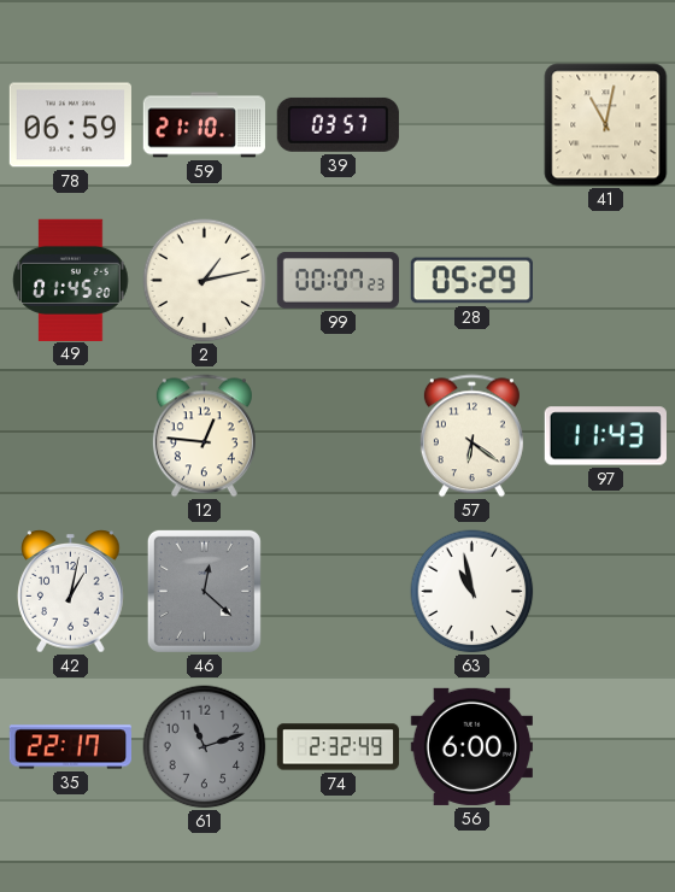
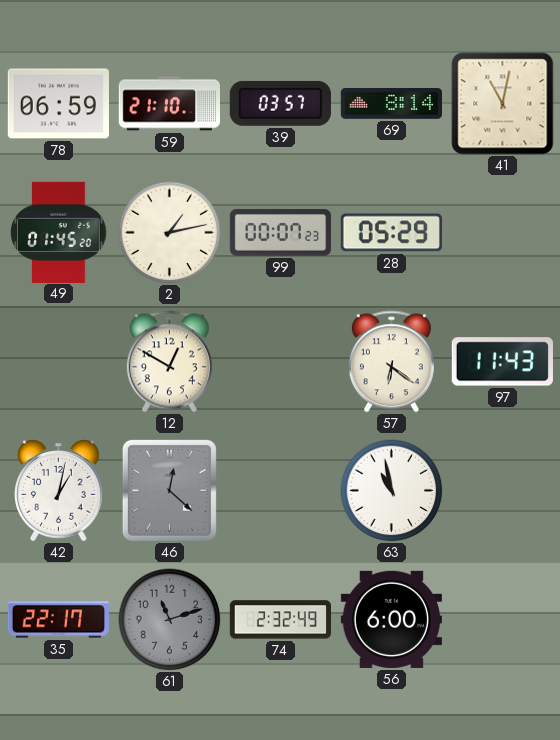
69: none -> 8:14 (391, 104)
12: 12:46 -> 12:50 (169, 362)
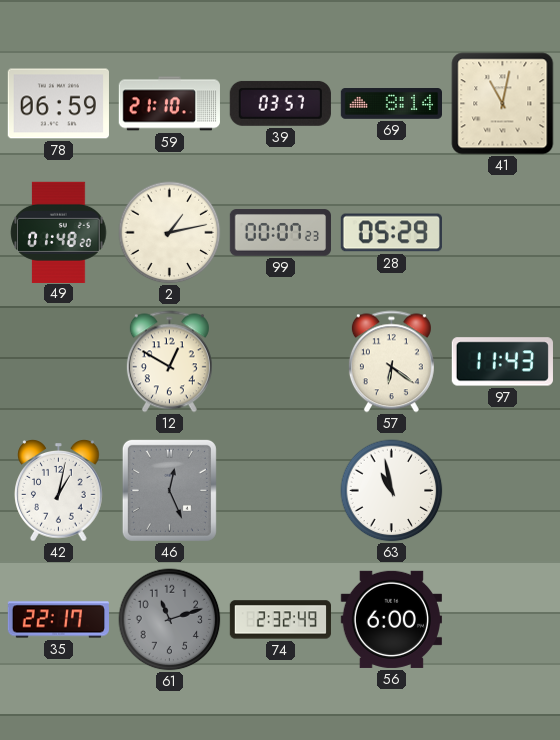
49: 01:45 -> 01:48 (59, 232)
46: 12:22 -> 12:26 (169, 490)
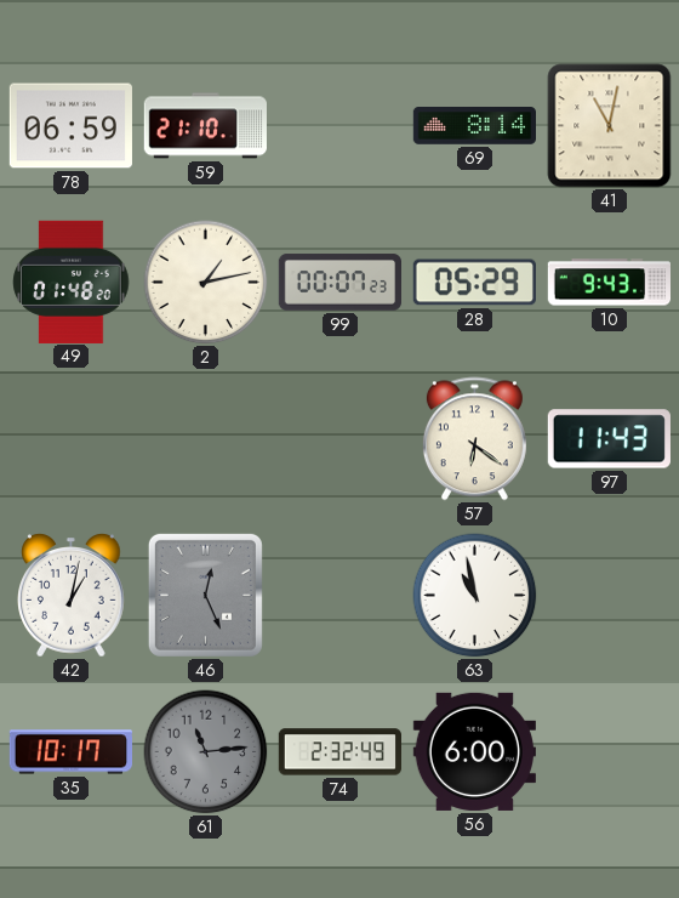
39: 03:57 -> none (280, 103)
10: none -> 9:43 (609, 283)
12: 12:50 -> none (169, 362)
35: 22:17 -> 10:17 (70, 752)
61: 11:12 -> 11:14 (206, 752)
